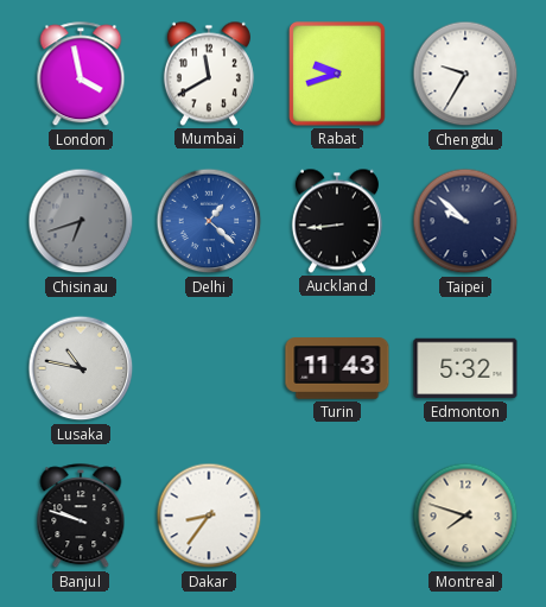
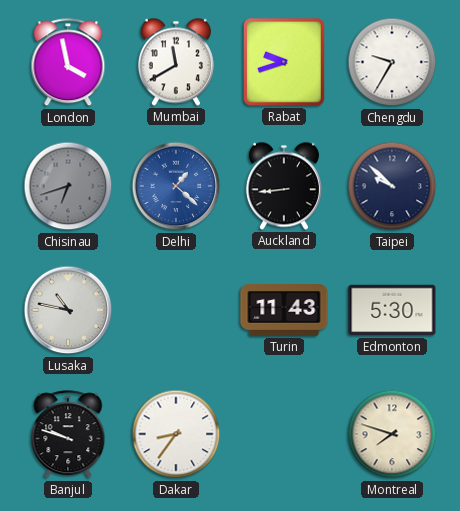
Edmonton: 5:32 -> 5:30 (392, 310)
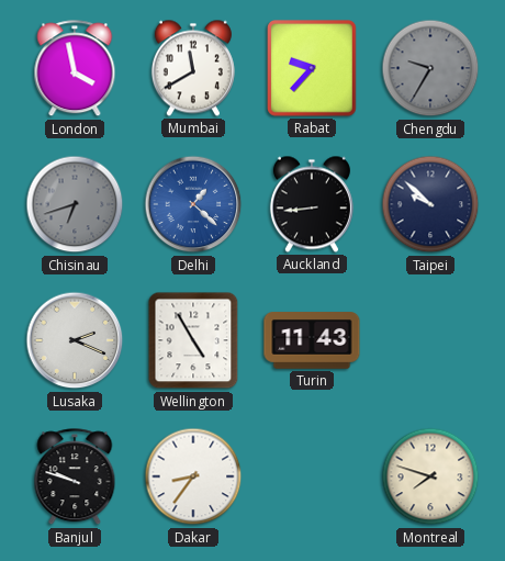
Rabat: 9:42 -> 9:37 (313, 69)
Chengdu dial: white -> grey (430, 68)
Lusaka: 10:47 -> 2:19 (75, 340)
Wellington: none -> 4:55 (193, 340)
Edmonton: 5:30 -> none (392, 310)
